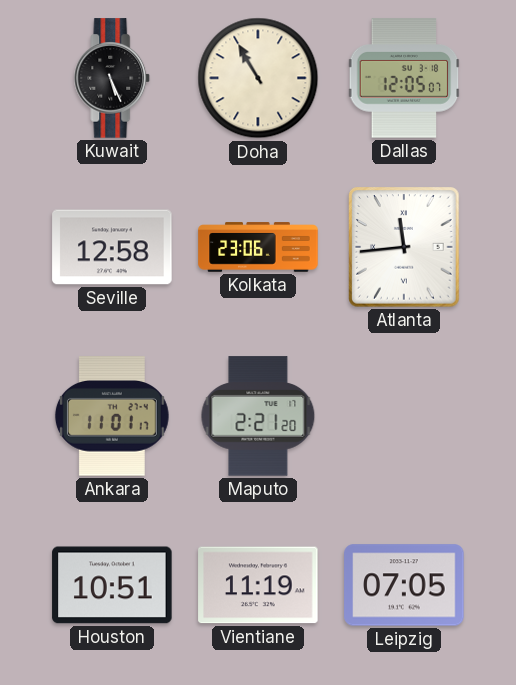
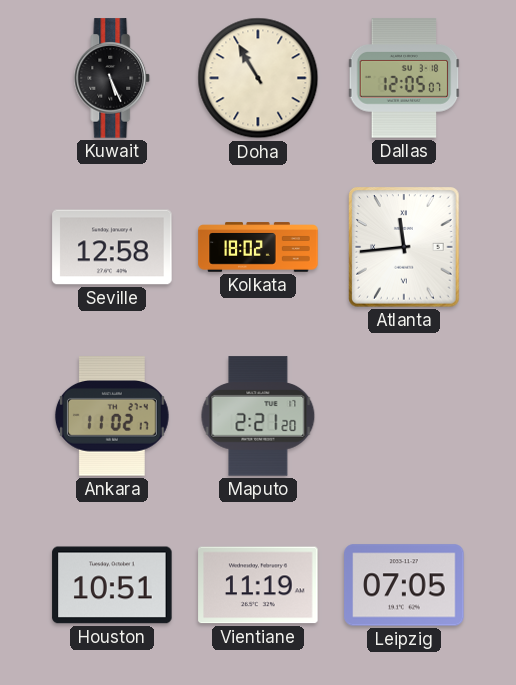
Kolkata: 23:06 -> 18:02 (258, 247)
Ankara: 11:01 -> 11:02 (112, 416)
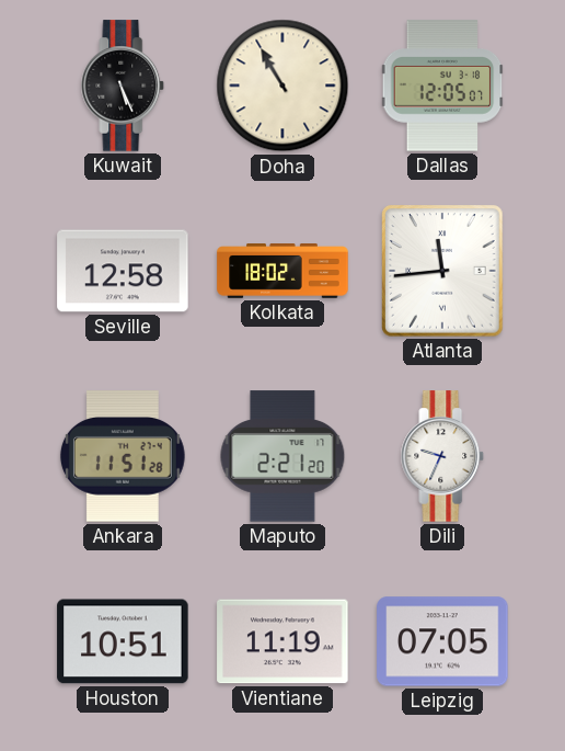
Ankara: 11:02 -> 11:51 (123, 456)
Dili: none -> 9:34 (442, 456)
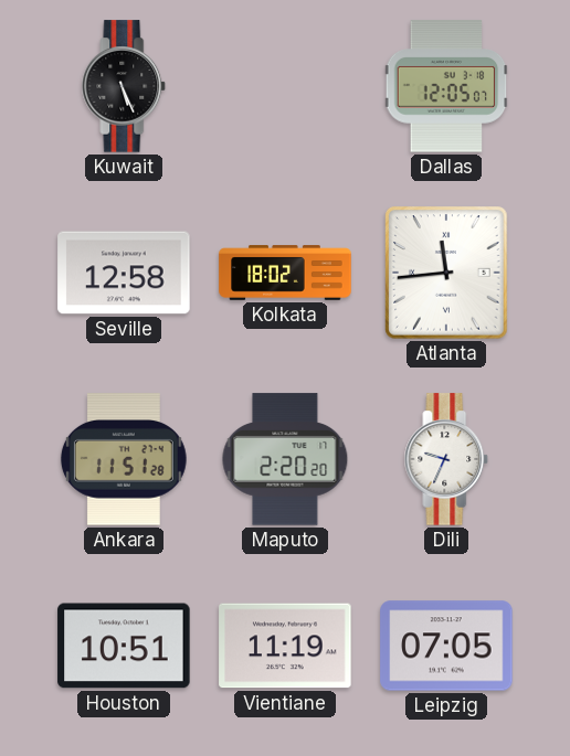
Doha: 10:55 -> none (282, 86)
Maputo: 2:21 -> 2:20 (285, 459)
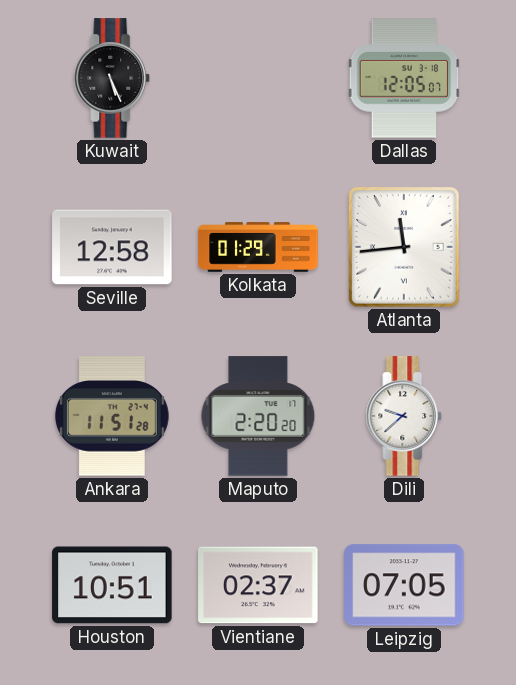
Kolkata: 18:02 -> 01:29 (258, 247)
Dili: 9:34 -> 9:38 (404, 416)
Vientiane: 11:19 -> 02:37 (258, 585)
